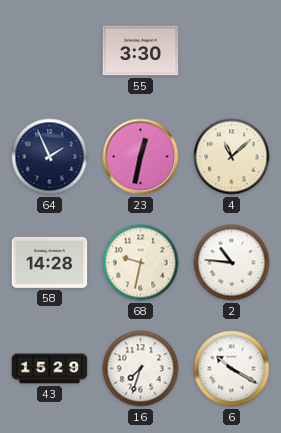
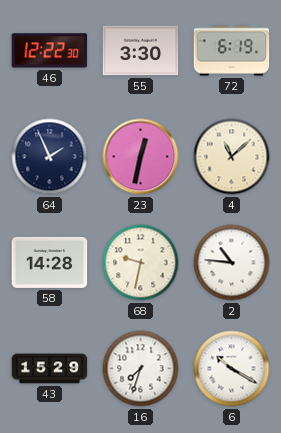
46: none -> 12:22 (50, 51)
72: none -> 6:19 (232, 51)
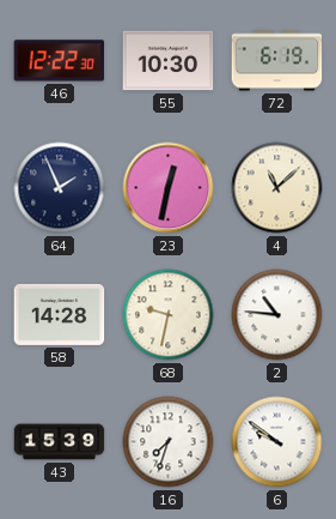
55: 3:30 -> 10:30 (169, 61)
43: 15:29 -> 15:39 (60, 442)
6: 10:20 -> 9:51 (277, 442)
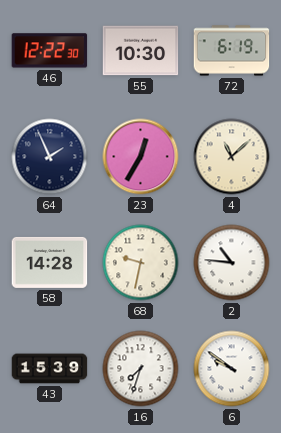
23: 12:32 -> 12:35 (141, 157)
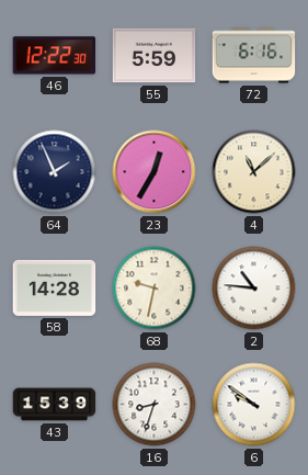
55: 10:30 -> 5:59 (155, 56)
72: 6:19 -> 6:16 (254, 56)
16: 7:33 -> 8:33 (155, 405)
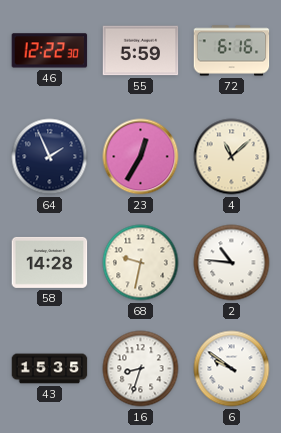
43: 15:39 -> 15:35 (50, 369)
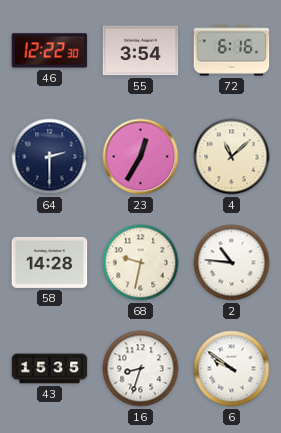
55: 5:59 -> 3:54 (141, 51)
64: 1:56 -> 2:30 (50, 157)
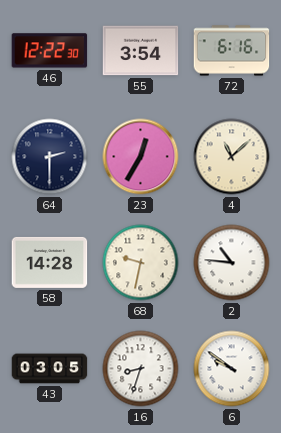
43: 15:35 -> 03:05 (50, 369)
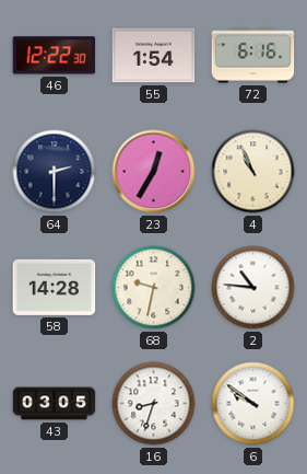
55: 3:54 -> 1:54 (154, 56)
4: 11:08 -> 10:56 (253, 172)
